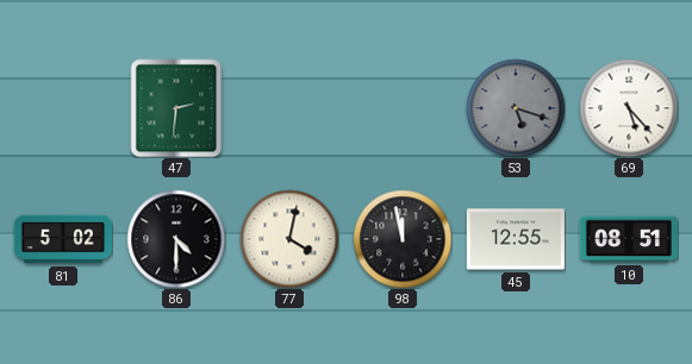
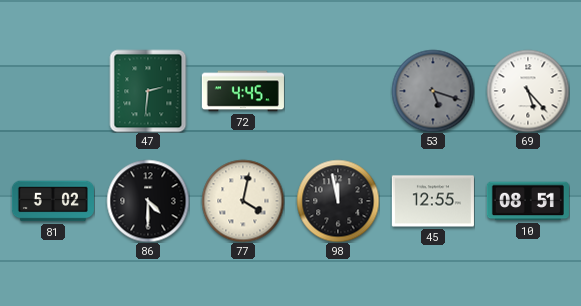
72: none -> 4:45 (243, 91)
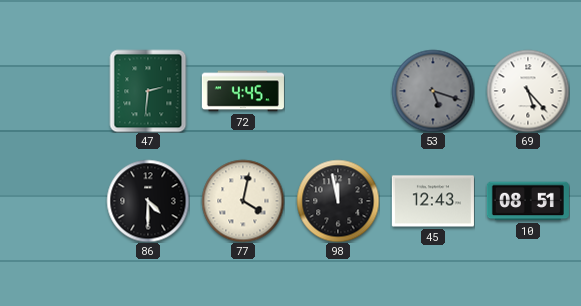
81: 5:02 -> none (53, 201)
45: 12:55 -> 12:43 (433, 201)
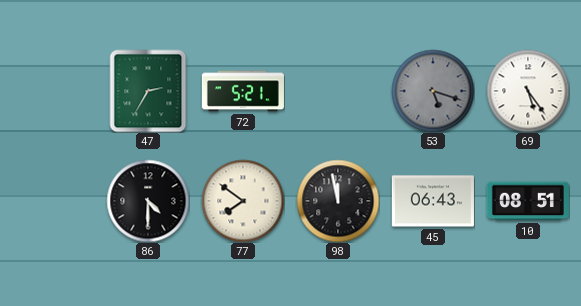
47: 2:31 -> 2:35 (148, 91)
72: 4:45 -> 5:21 (243, 91)
69: 5:23 -> 5:24 (528, 91)
77: 4:02 -> 7:51 (243, 201)
45: 12:43 -> 06:43 (433, 201)
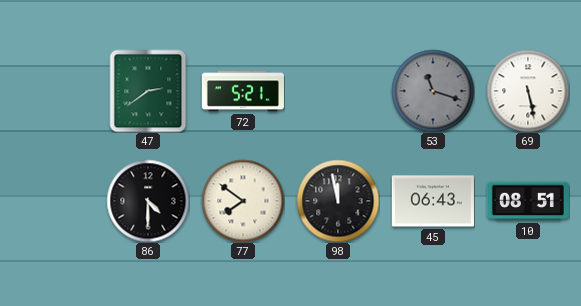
47: 2:35 -> 2:39 (148, 91)
53: 5:18 -> 11:18 (433, 91)
69: 5:24 -> 5:28 (528, 91)
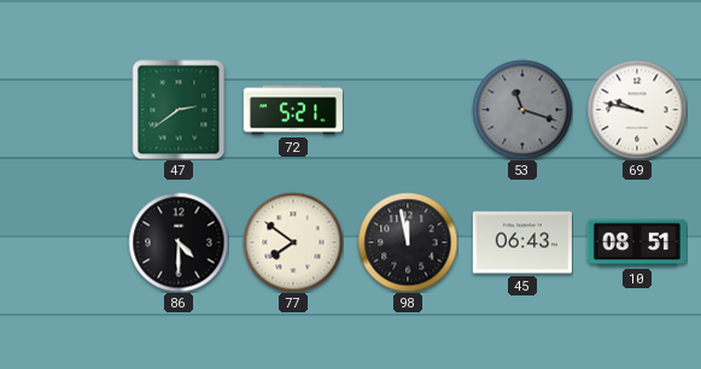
69: 5:28 -> 9:47 (637, 110)
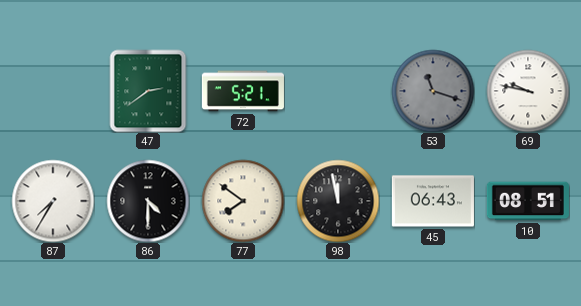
87: none -> 7:35 (53, 201)
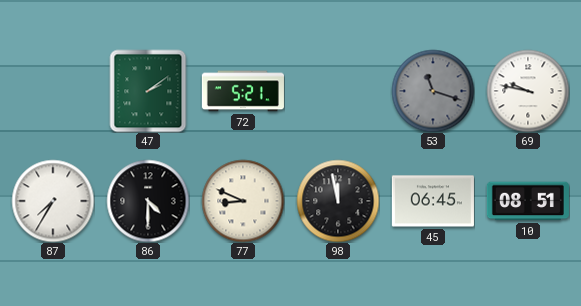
47: 2:39 -> 2:09 (148, 91)
77: 7:51 -> 8:49 (243, 201)
45: 06:43 -> 06:45 (433, 201)
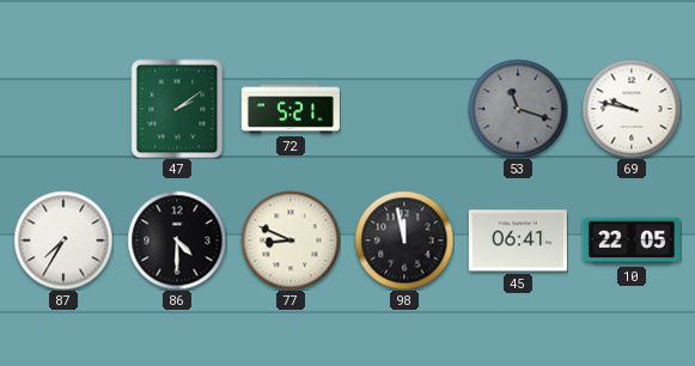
45: 06:45 -> 06:41 (518, 240)
10: 08:51 -> 22:05 (632, 240)
